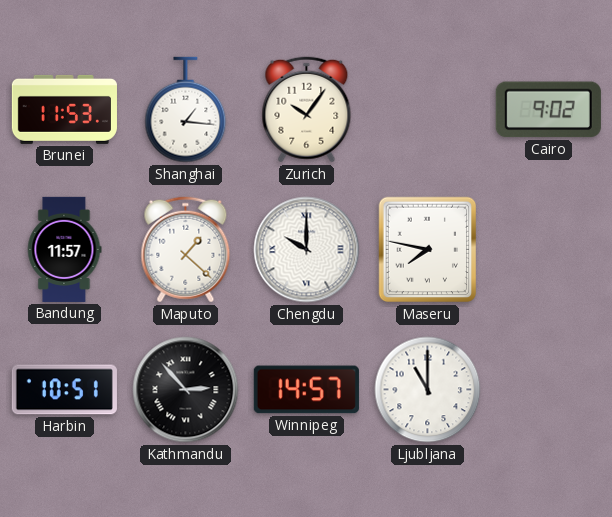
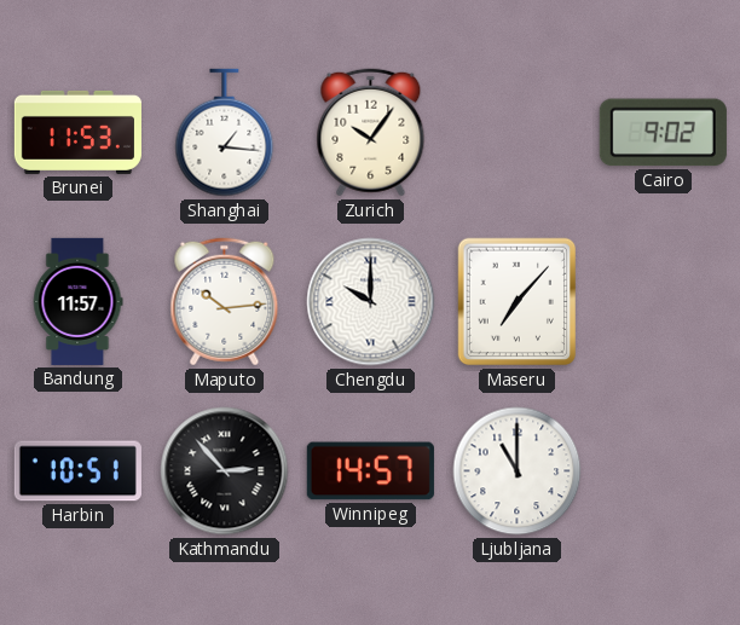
Maputo: 1:22 -> 10:14 (225, 302)
Maseru: 7:47 -> 7:07 (518, 302)
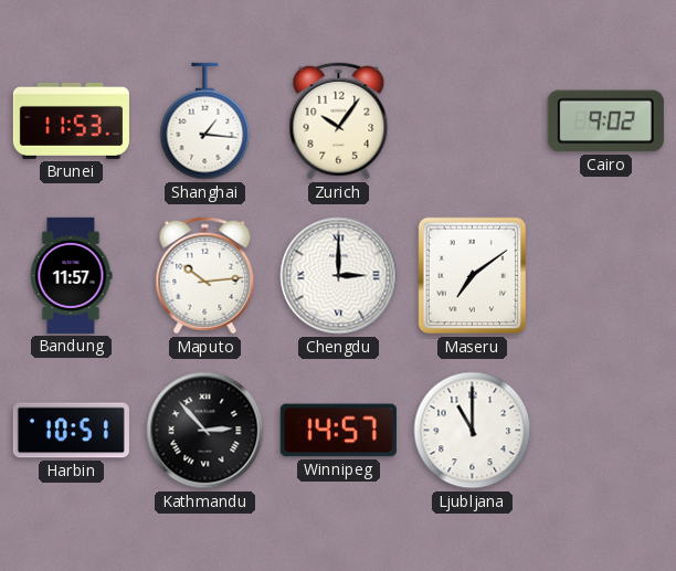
Chengdu: 10:00 -> 3:00 (339, 276)
Maseru: 7:07 -> 7:09 (473, 276)
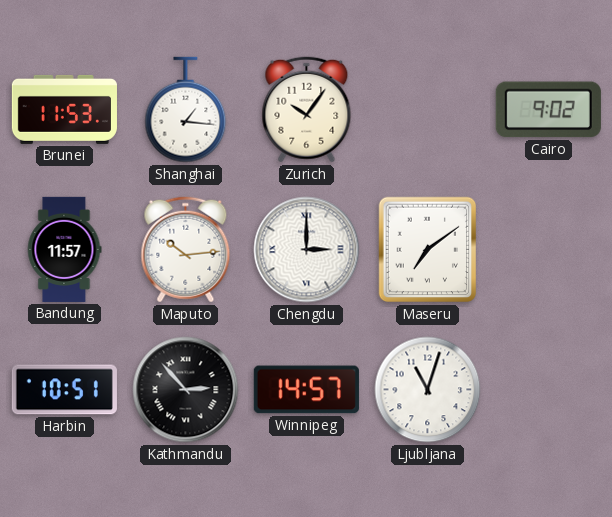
Ljubljana: 11:00 -> 11:03 (428, 390)
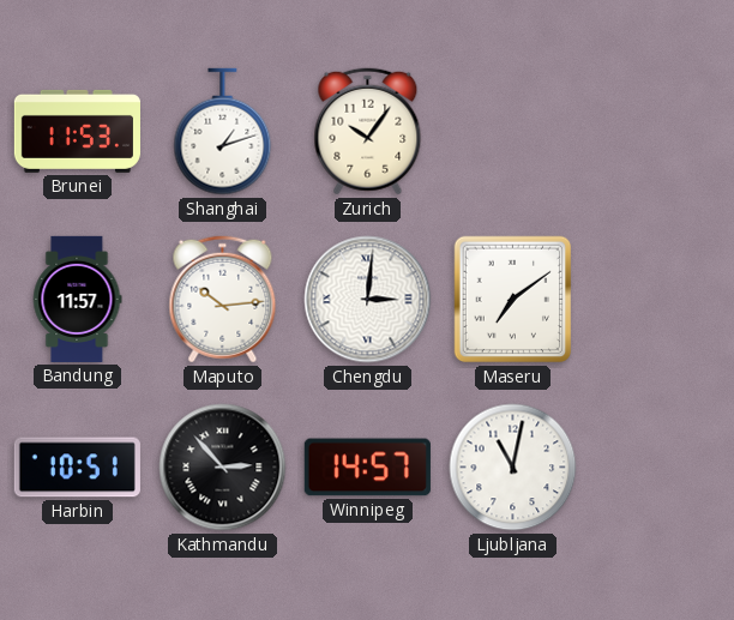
Shanghai: 1:16 -> 1:12 (223, 132)
Cairo: 9:02 -> none (548, 110)
Chengdu: 3:00 -> 3:01 (368, 300)
Ljubljana: 11:03 -> 11:02 (513, 468)
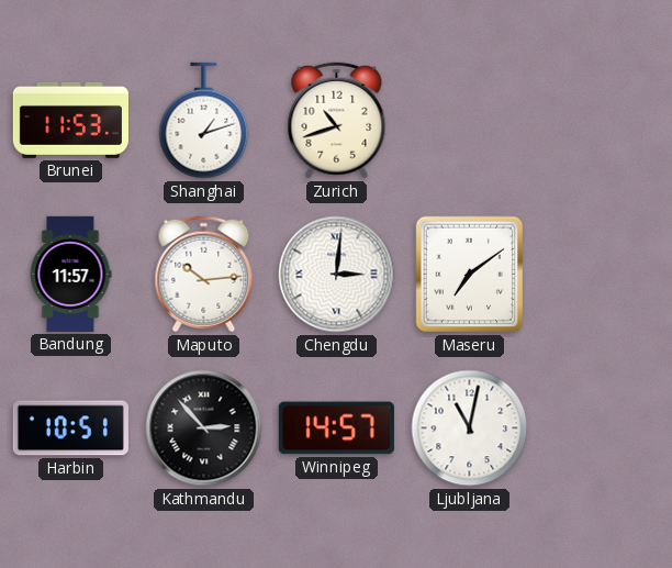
Zurich: 10:06 -> 10:42 (337, 121)
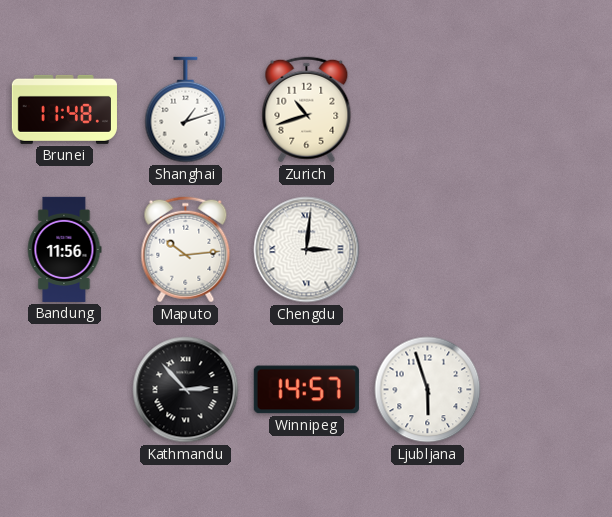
Brunei: 11:53 -> 11:48 (64, 109)
Bandung: 11:57 -> 11:56 (64, 249)
Maseru: 7:09 -> none (470, 275)
Harbin: 10:51 -> none (70, 428)
Ljubljana: 11:02 -> 5:57 (428, 390)
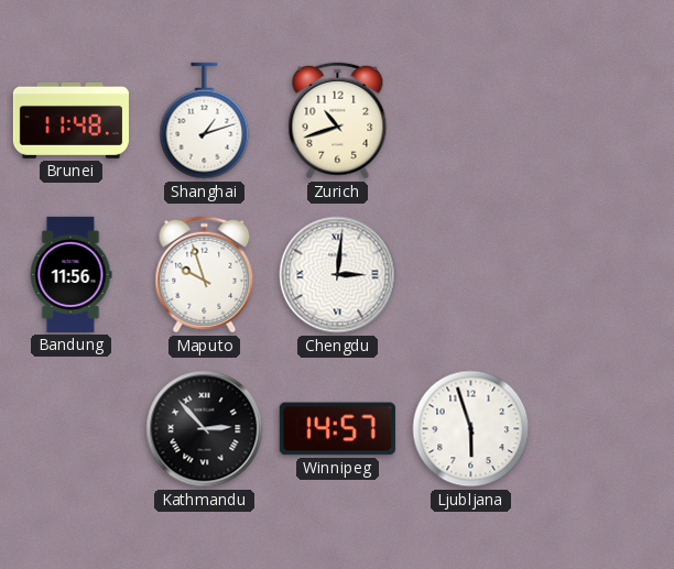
Maputo: 10:14 -> 9:57 (205, 275)
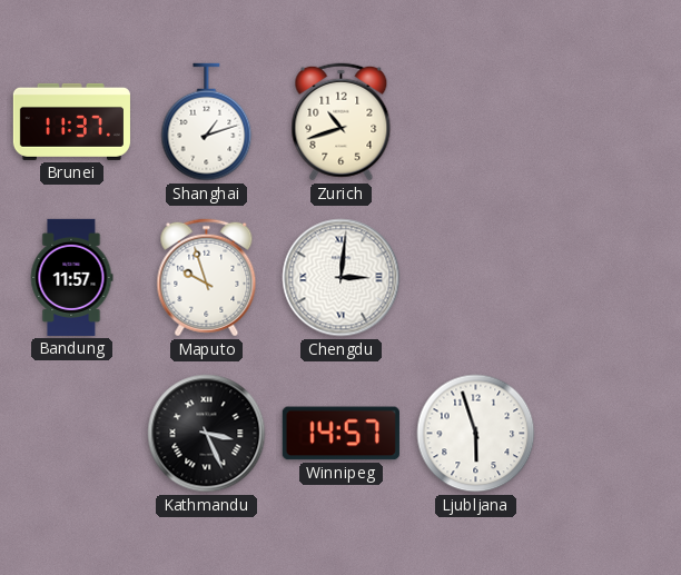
Brunei: 11:48 -> 11:37 (71, 121)
Bandung: 11:56 -> 11:57 (71, 277)
Kathmandu: 2:53 -> 3:26 (207, 434)
